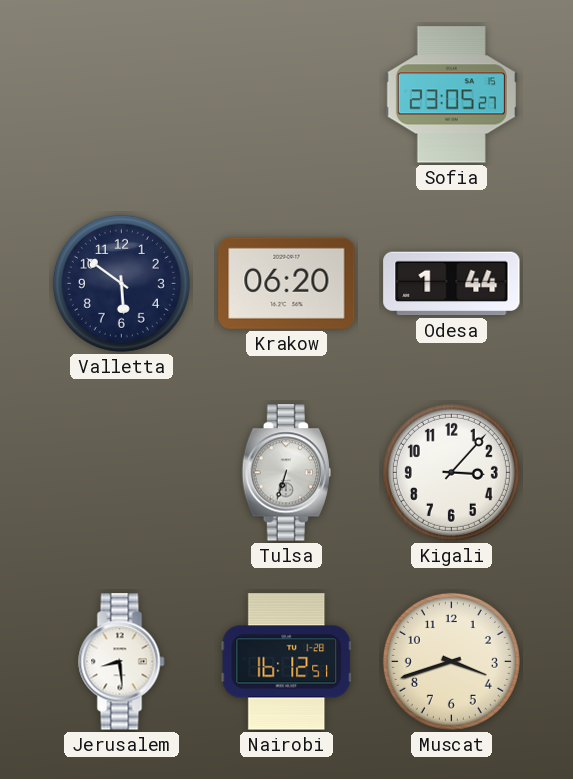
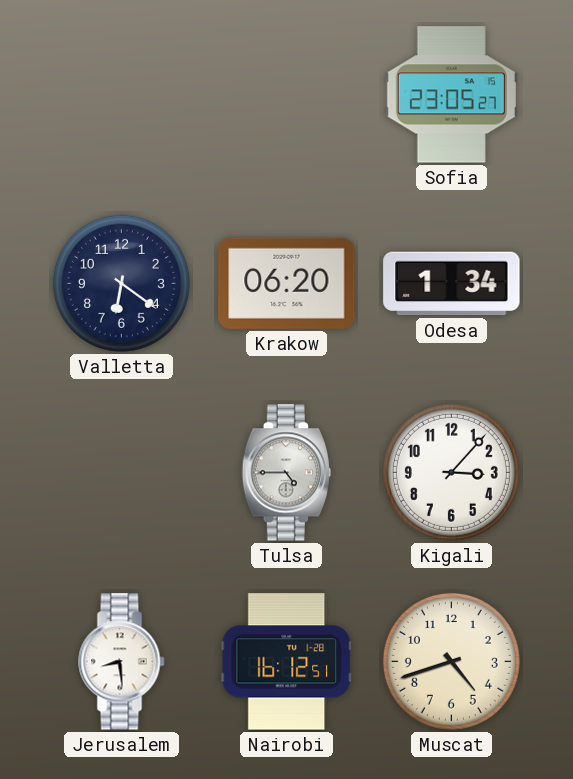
Valletta: 5:51 -> 6:21 (121, 283)
Odesa: 1:44 -> 1:34 (452, 284)
Tulsa: 6:33 -> 4:45 (286, 473)
Muscat: 3:42 -> 4:42 (451, 661)
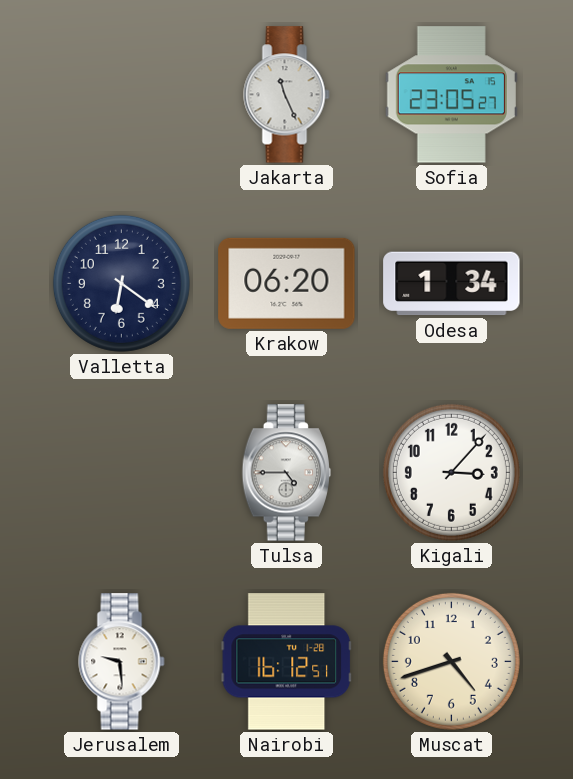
Jakarta: none -> 11:26 (287, 95)
Jerusalem: 8:29 -> 9:29 (122, 662)
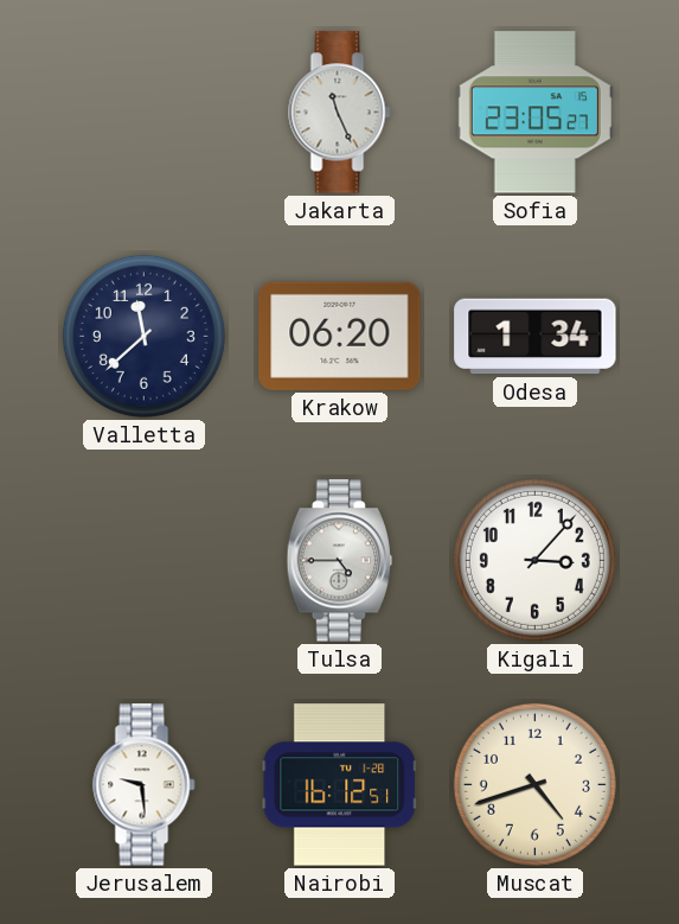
Valletta: 6:21 -> 11:38 (143, 336)
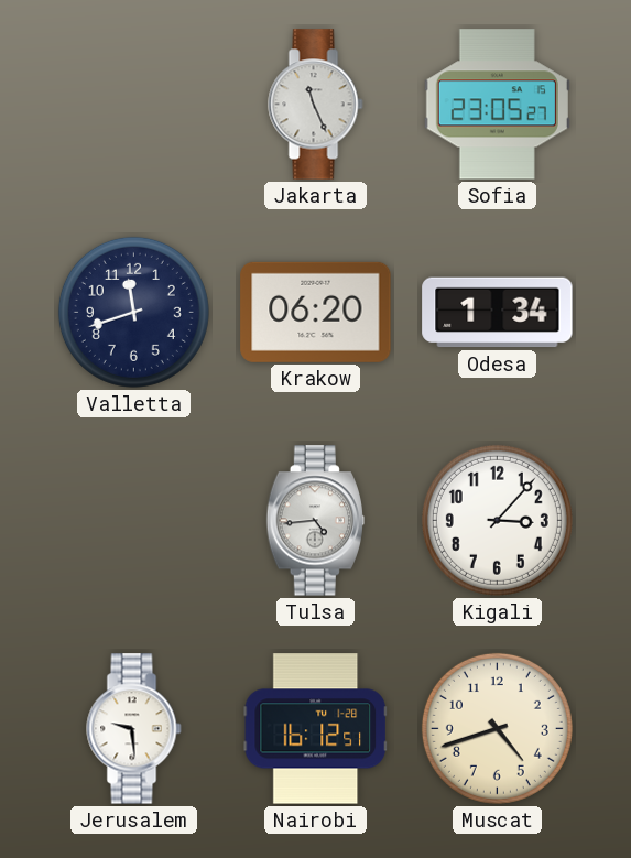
Valletta: 11:38 -> 11:42 (133, 312)
Tulsa: 4:45 -> 4:44 (315, 521)
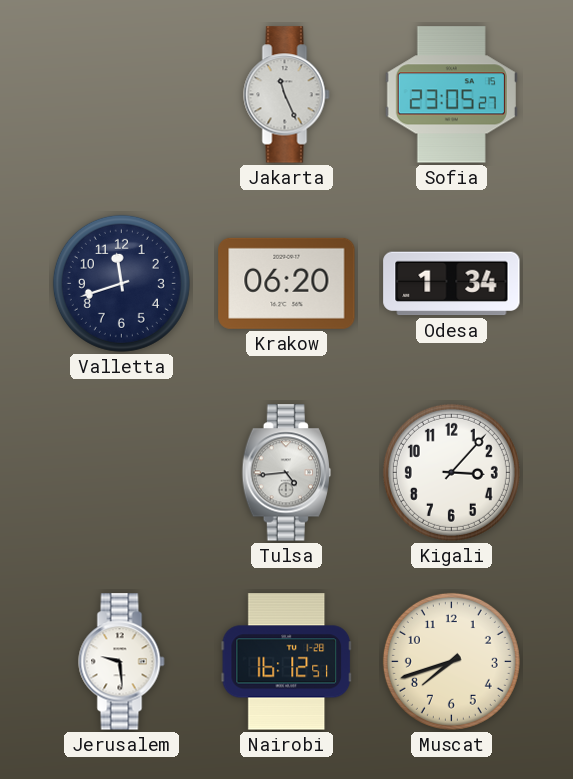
Muscat: 4:42 -> 7:42 (451, 661)
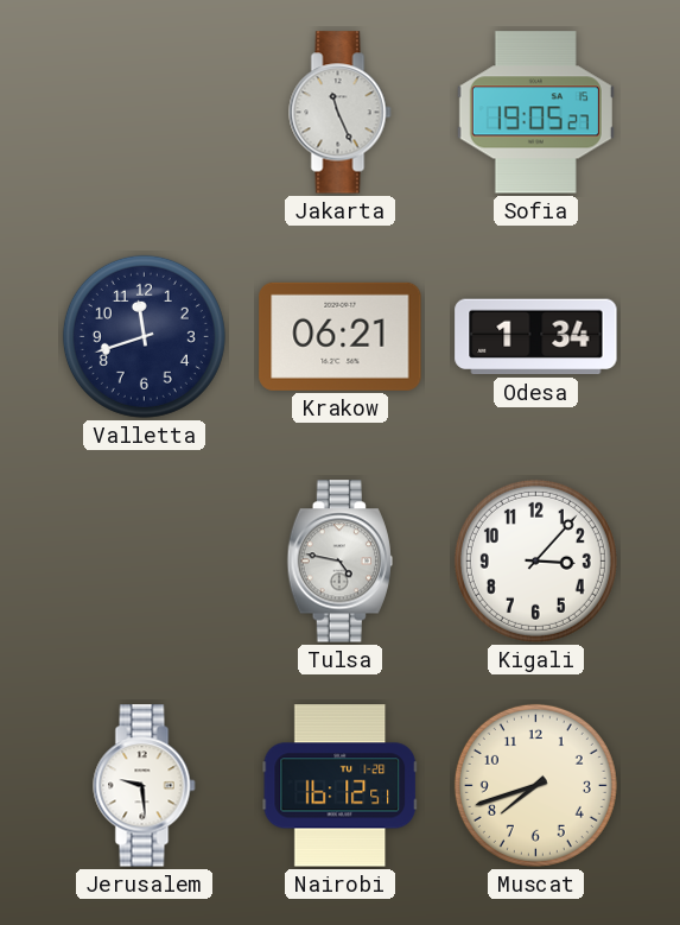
Sofia: 23:05 -> 19:05 (535, 113)
Krakow: 06:20 -> 06:21 (341, 336)
Tulsa: 4:44 -> 4:47 (339, 562)
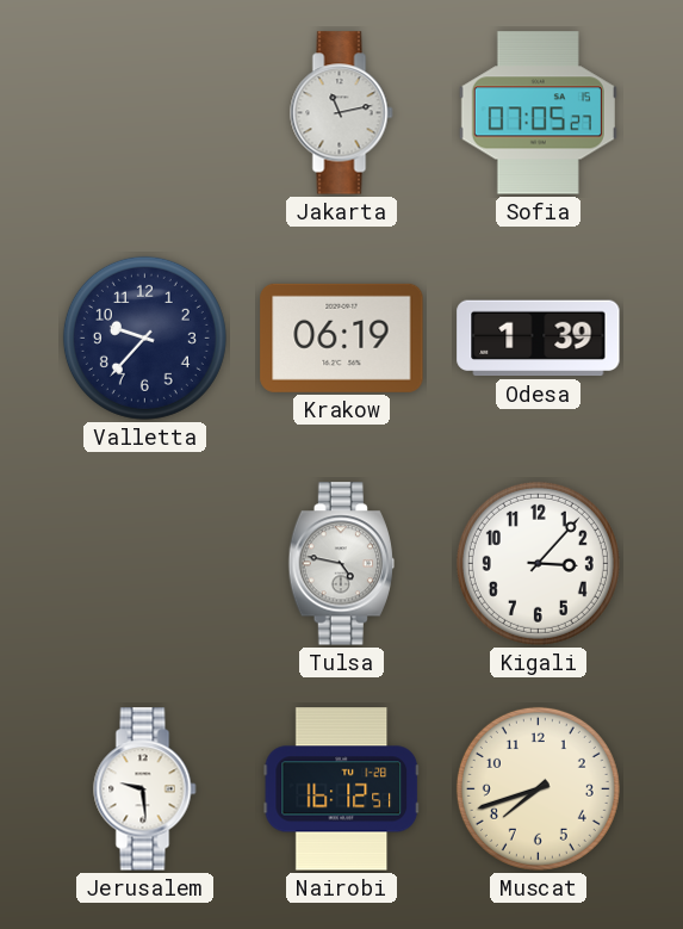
Jakarta: 11:26 -> 11:13 (342, 113)
Sofia: 19:05 -> 07:05 (538, 113)
Valletta: 11:42 -> 9:37 (144, 337)
Krakow: 06:21 -> 06:19 (342, 337)
Odesa: 1:34 -> 1:39 (539, 339)
